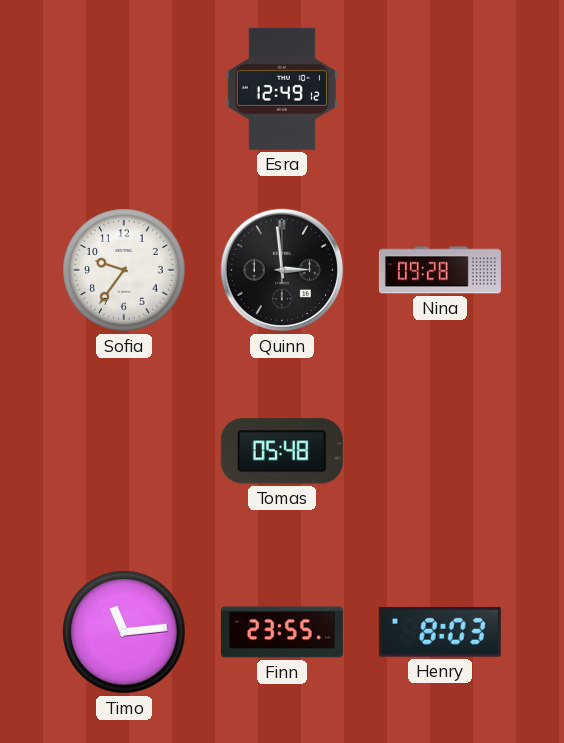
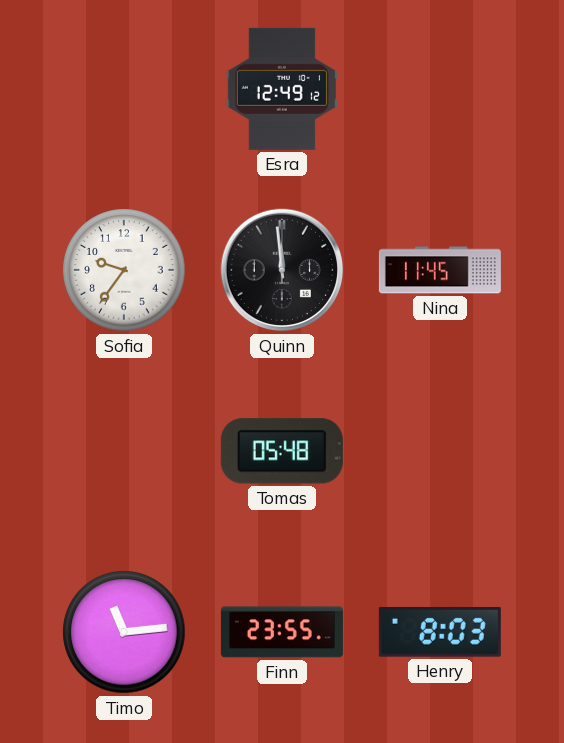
Quinn: 2:59 -> 11:59 (282, 270)
Nina: 09:28 -> 11:45 (440, 270)
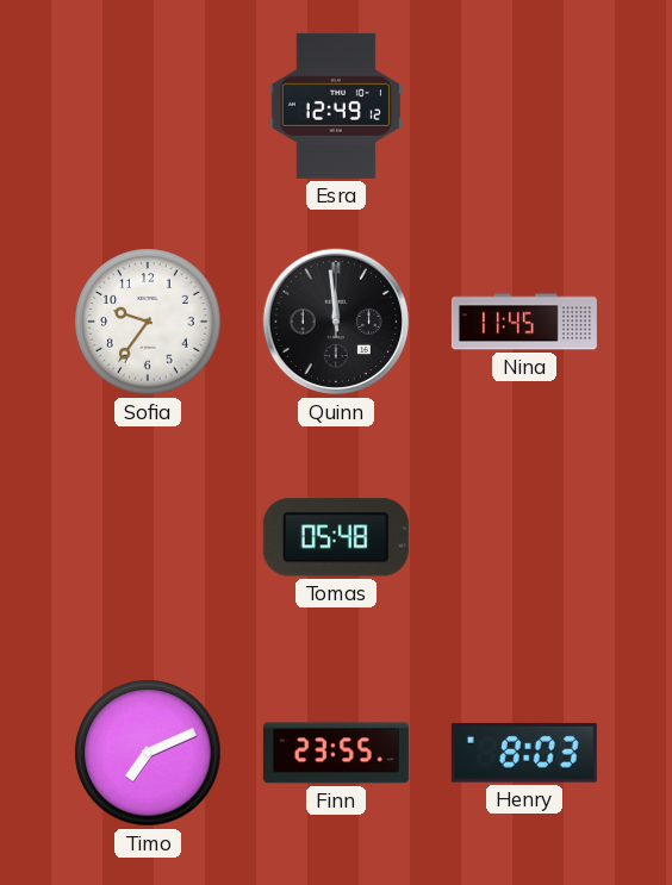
Timo: 11:14 -> 7:11 (148, 753)
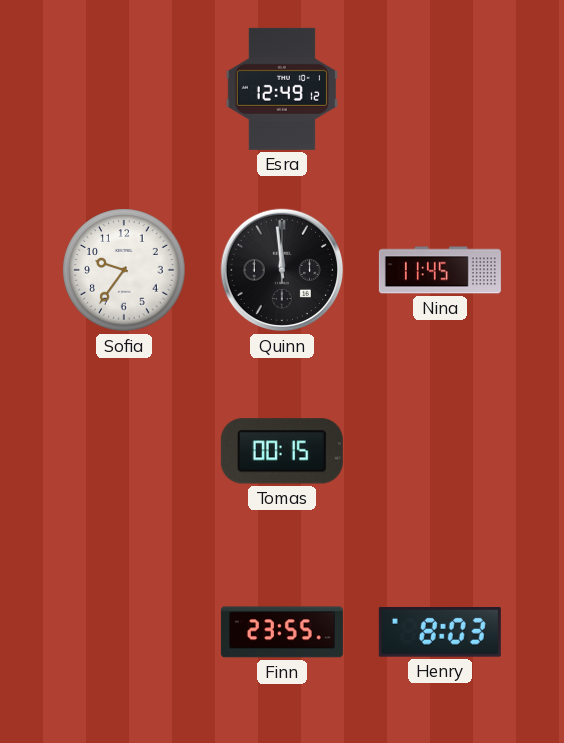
Tomas: 05:48 -> 00:15 (282, 451)
Timo: 7:11 -> none (148, 753)
